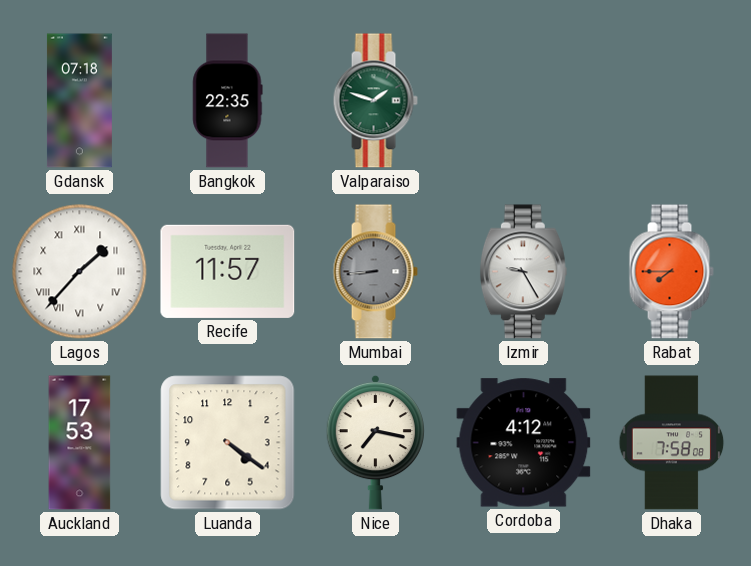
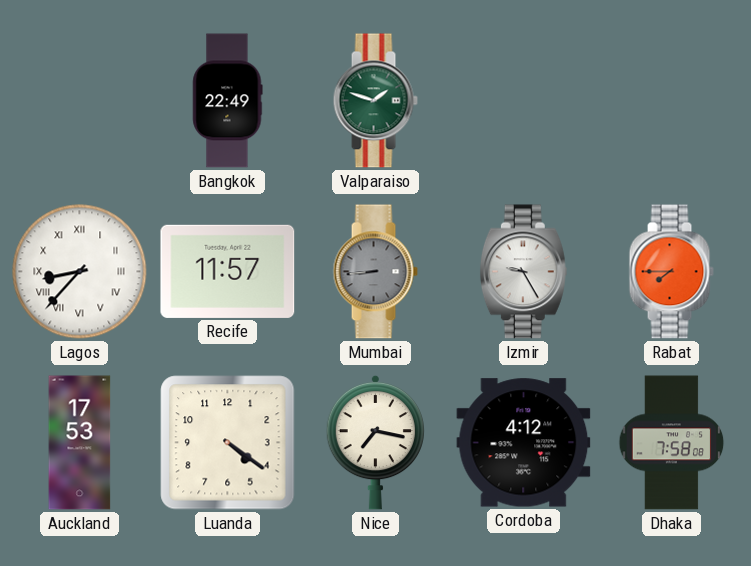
Gdansk: 07:18 -> none (79, 101)
Bangkok: 22:35 -> 22:49 (228, 101)
Lagos: 1:37 -> 8:37 (80, 272)
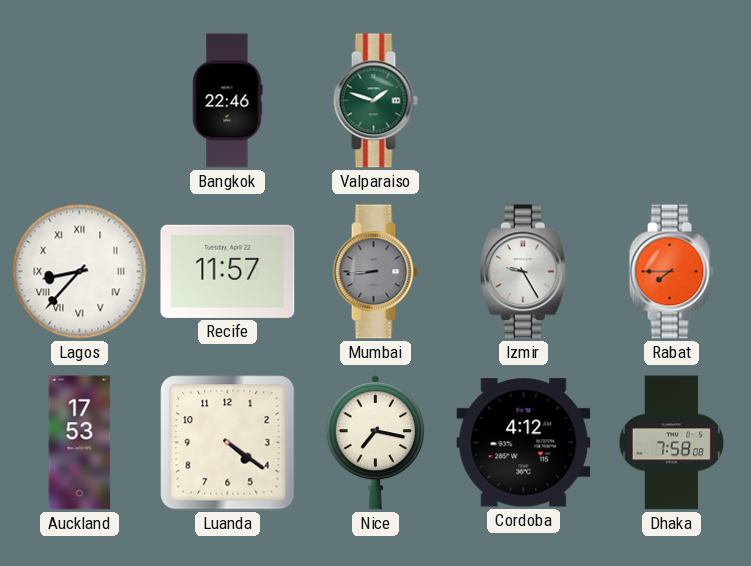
Bangkok: 22:49 -> 22:46 (228, 101)
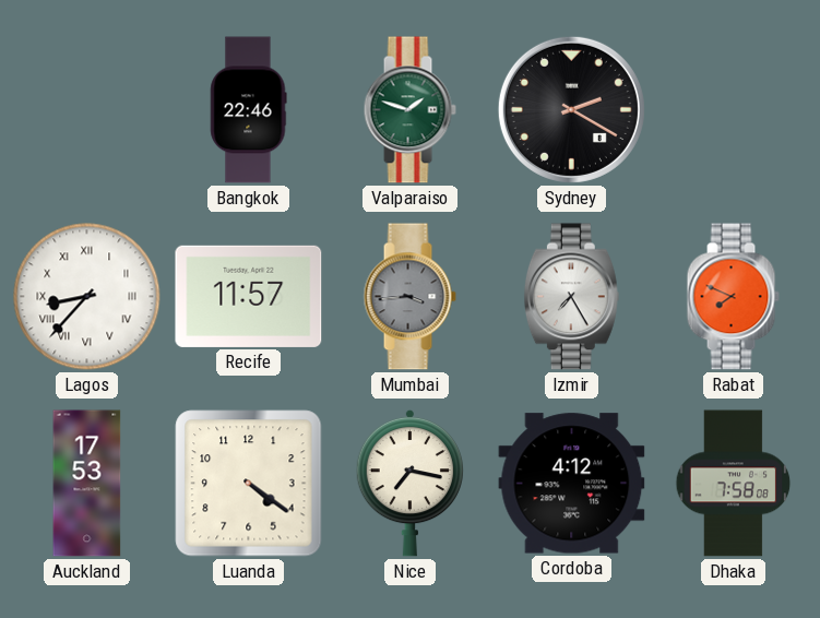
Sydney: none -> 2:20 (571, 109)
Mumbai: 8:44 -> 3:44 (409, 297)
Izmir: 9:25 -> 7:25 (571, 297)
Rabat: 7:45 -> 7:49 (733, 297)
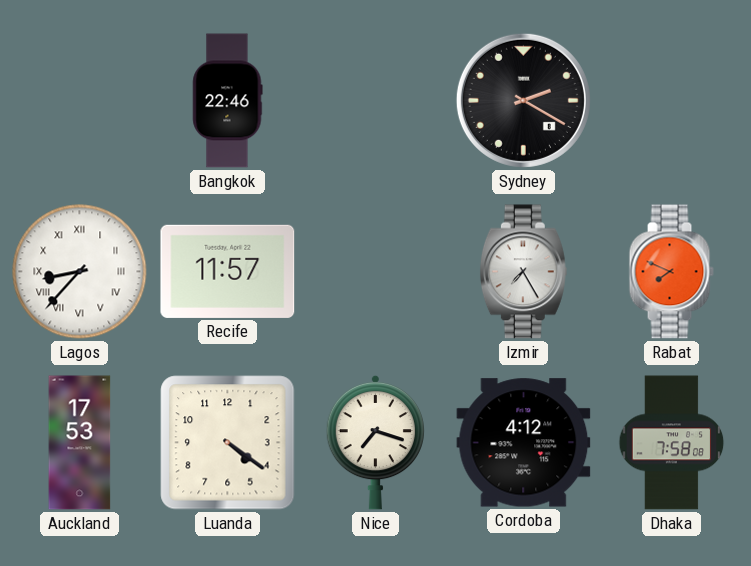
Valparaiso: 1:48 -> none (409, 110)
Mumbai: 3:44 -> none (409, 297)
Nice: 7:17 -> 7:18 (375, 442)
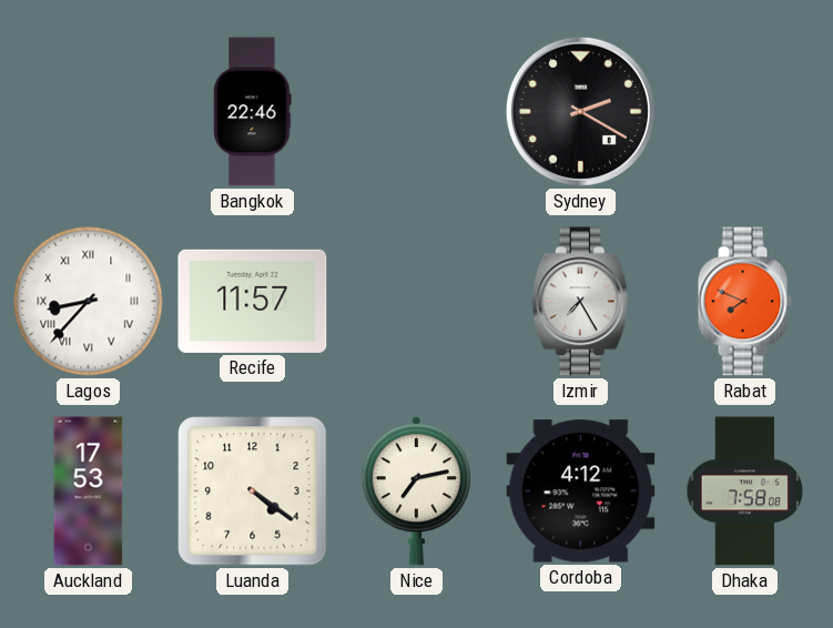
Nice: 7:18 -> 7:13 (416, 490)
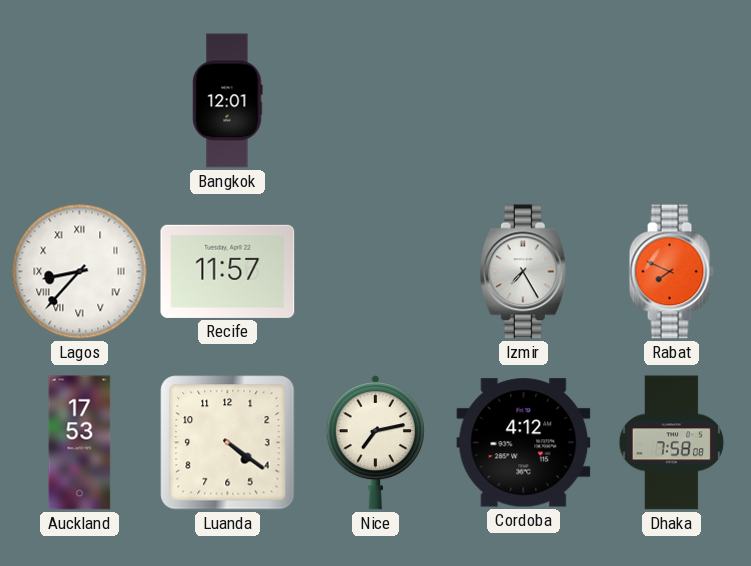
Bangkok: 22:46 -> 12:01 (228, 101)
Sydney: 2:20 -> none (580, 111)
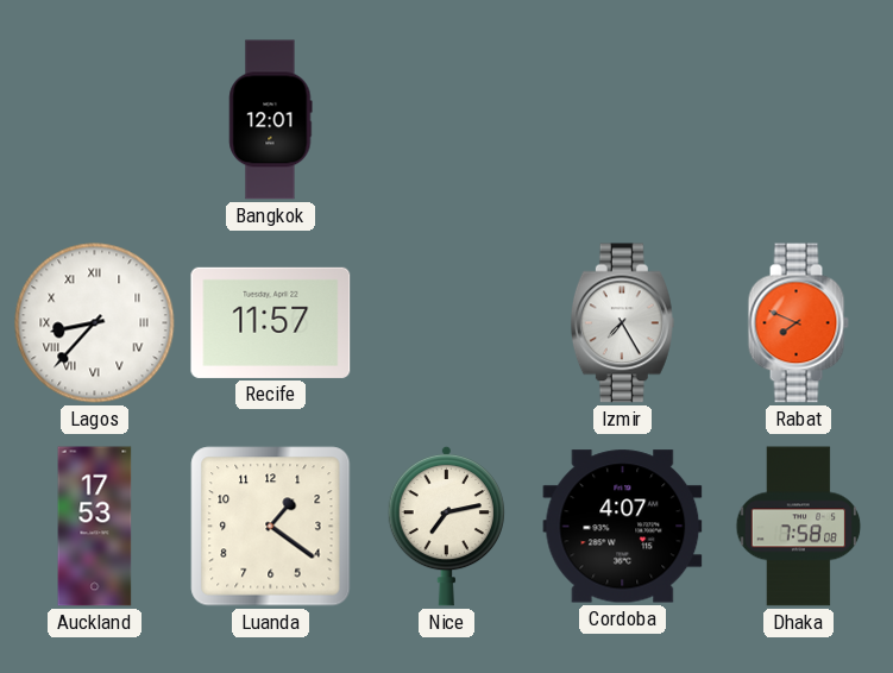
Luanda: 4:21 -> 1:21 (271, 527)
Cordoba: 4:12 -> 4:07 (623, 527)
